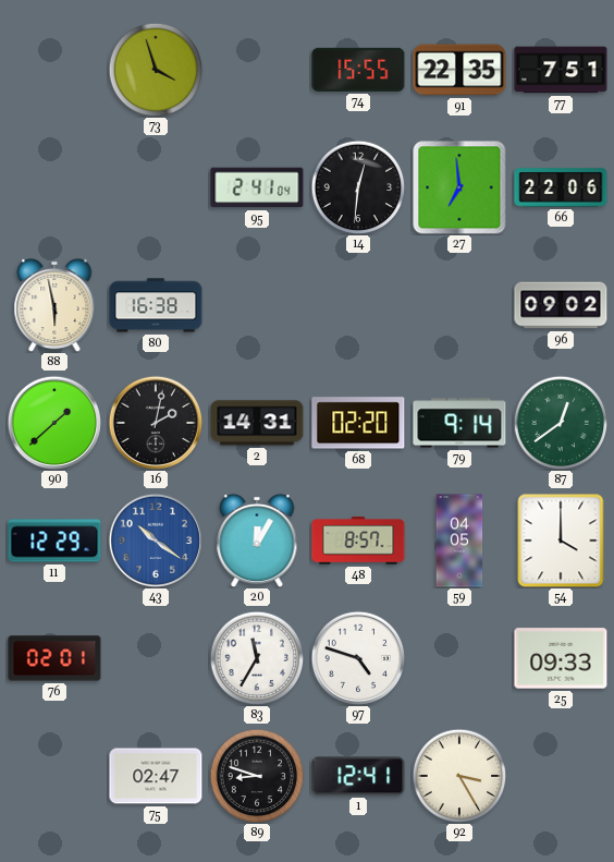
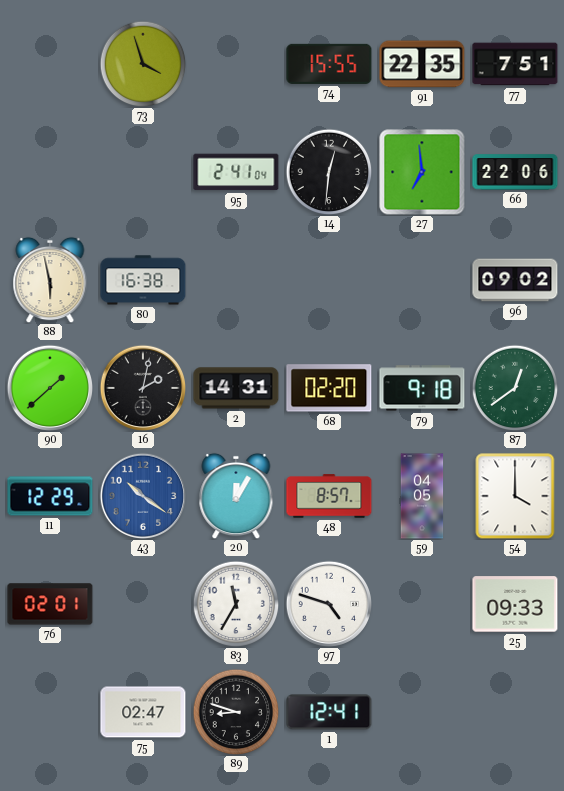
79: 9:14 -> 9:18 (422, 388)
92: 3:25 -> none (459, 776)
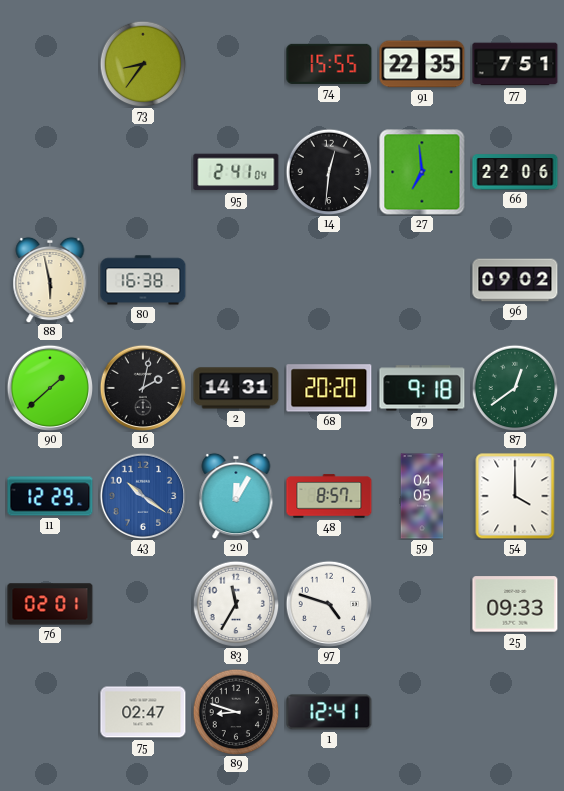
73: 3:57 -> 8:36 (143, 64)
68: 02:20 -> 20:20 (329, 388)
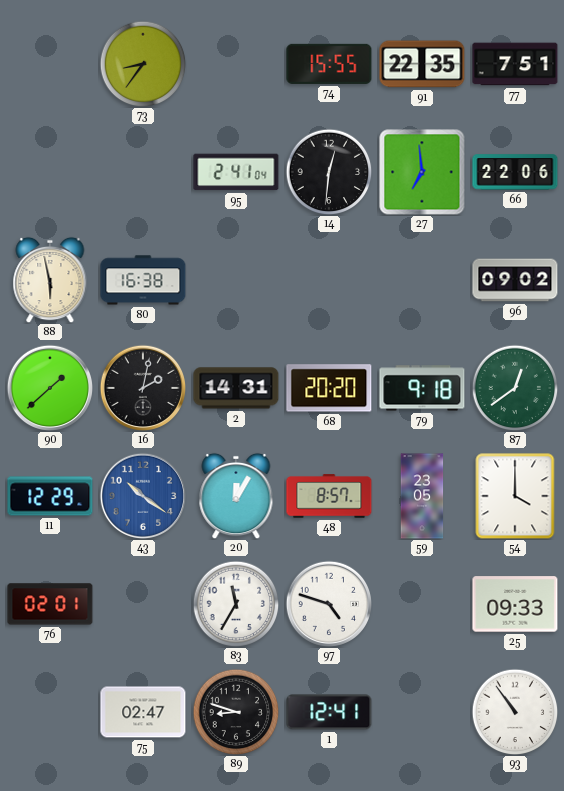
59: 04:05 -> 23:05 (422, 496)
93: none -> 10:54 (515, 712)
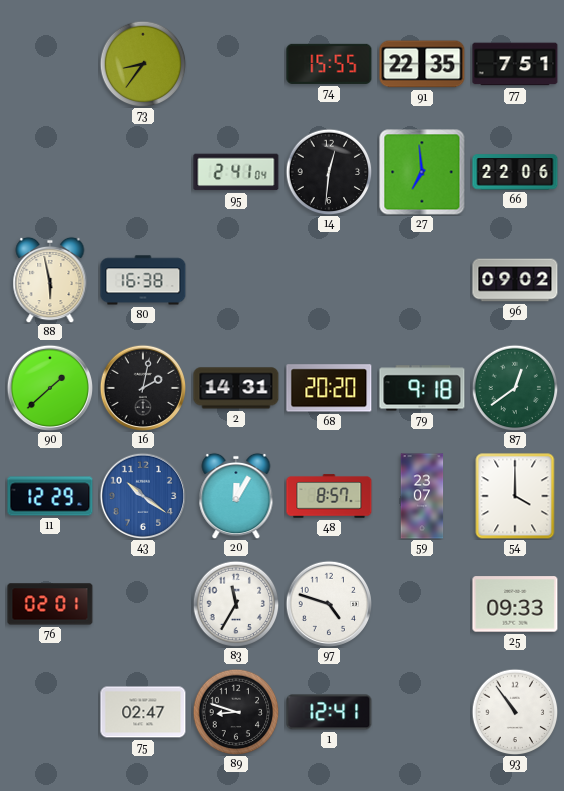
59: 23:05 -> 23:07 (422, 496)
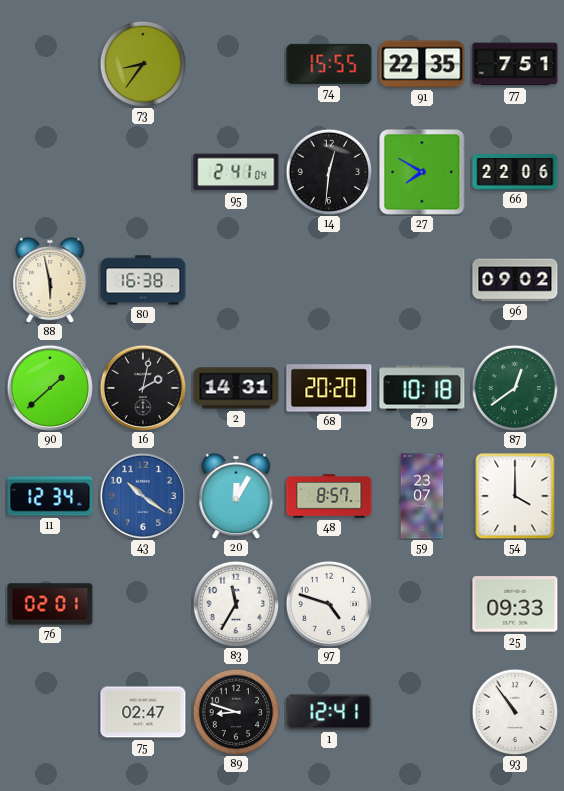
27: 6:59 -> 7:50 (422, 172)
79: 9:18 -> 10:18 (422, 388)
11: 12:29 -> 12:34 (50, 496)
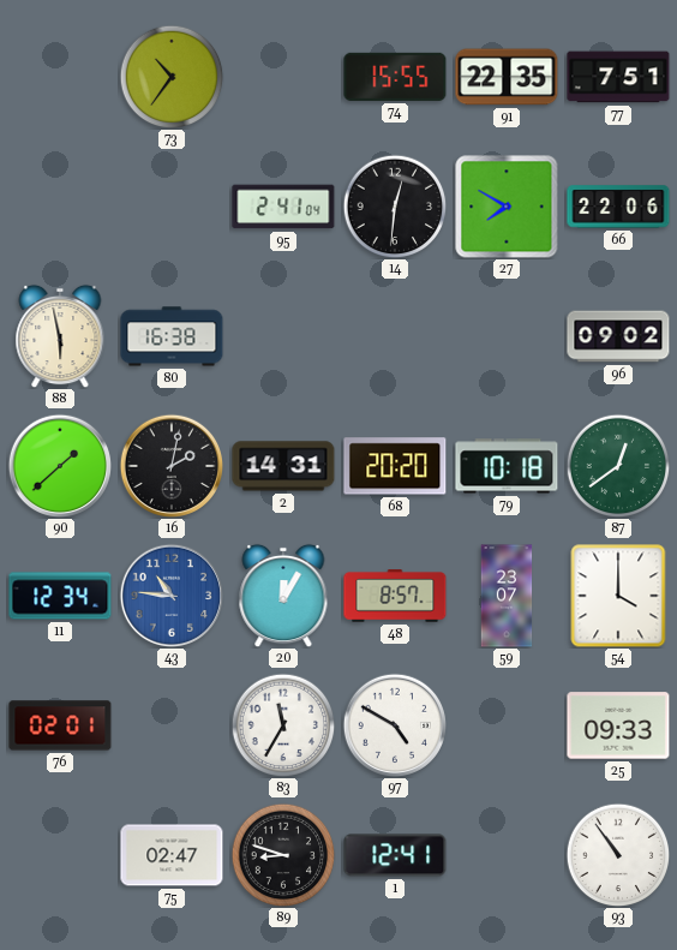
73: 8:36 -> 10:36 (172, 77)
43: 10:21 -> 10:46 (170, 595)
97: 4:48 -> 4:50 (394, 724)
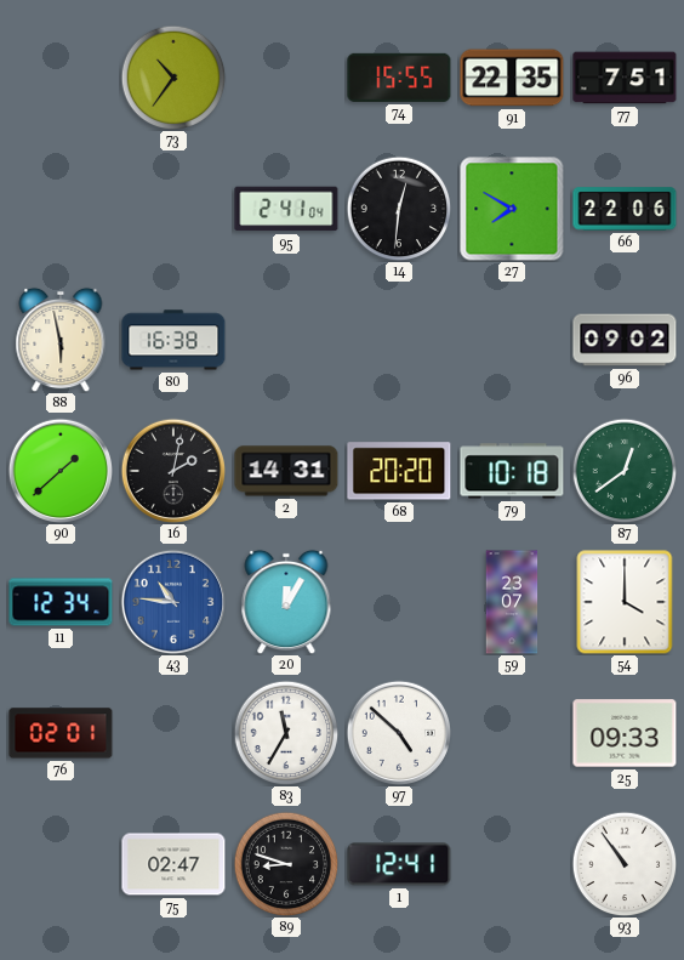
48: 8:57 -> none (395, 596)
97: 4:50 -> 4:52 (398, 732)
